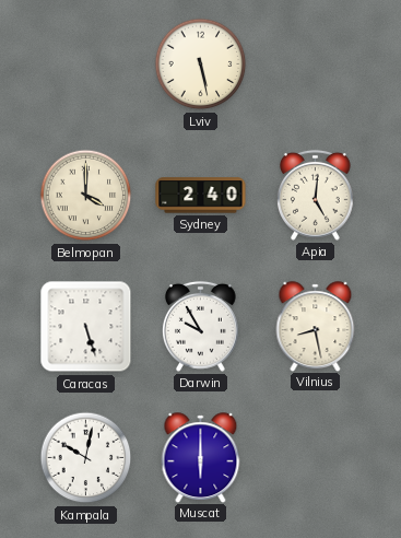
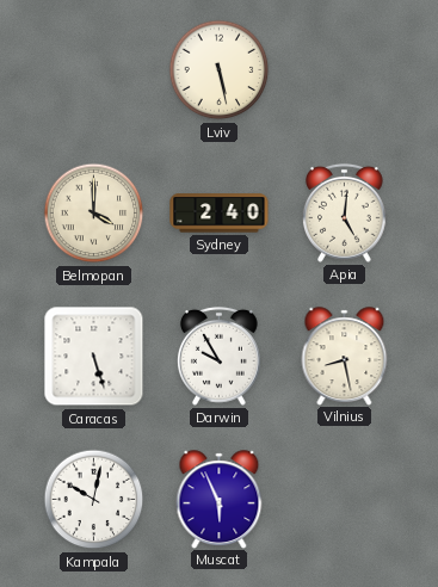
Muscat: 6:00 -> 5:56 (220, 499)
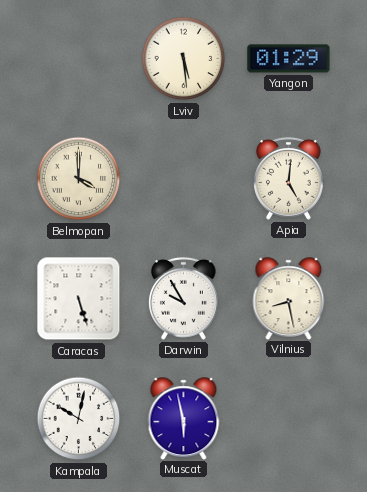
Lviv: 5:28 -> 5:29 (184, 59)
Yangon: none -> 01:29 (289, 59)
Sydney: 2:40 -> none (220, 214)
Muscat: 5:56 -> 5:58 (184, 418)
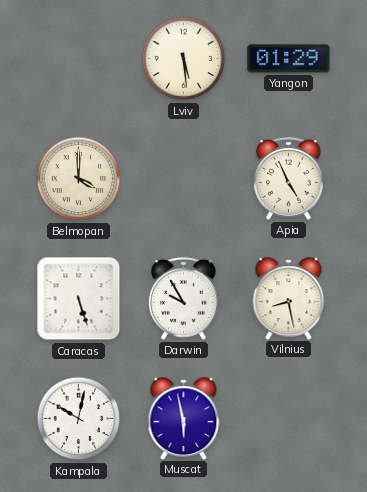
Apia: 5:01 -> 4:56 (289, 178)
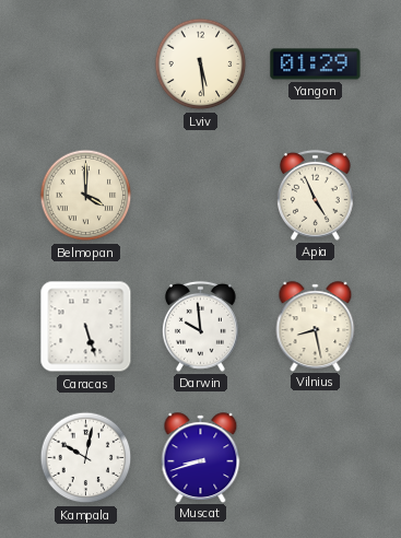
Darwin: 9:55 -> 9:59 (201, 326)
Muscat: 5:58 -> 8:42 (201, 457)
